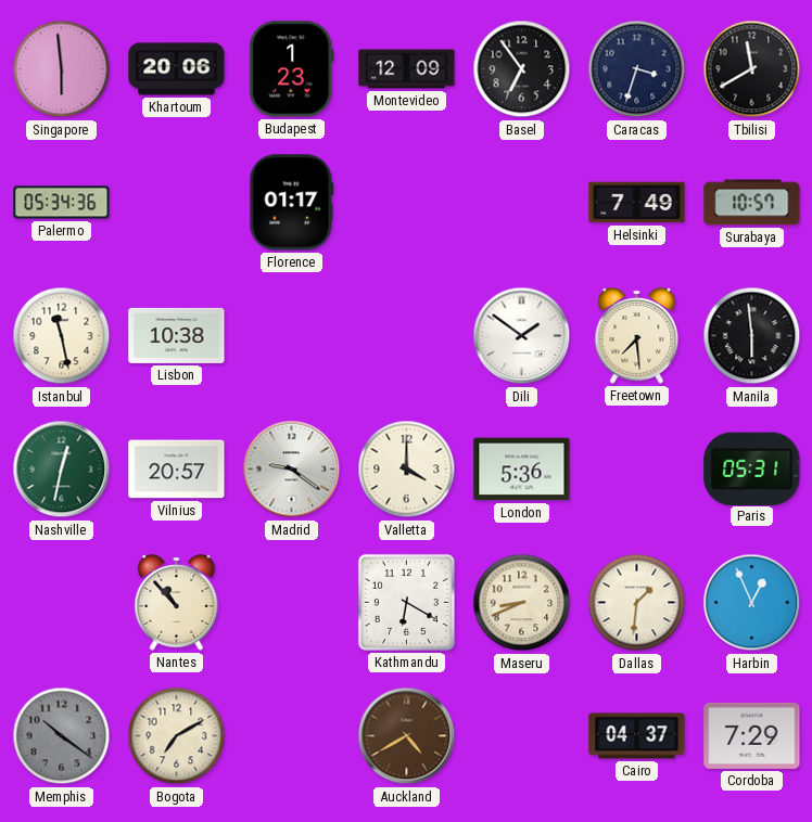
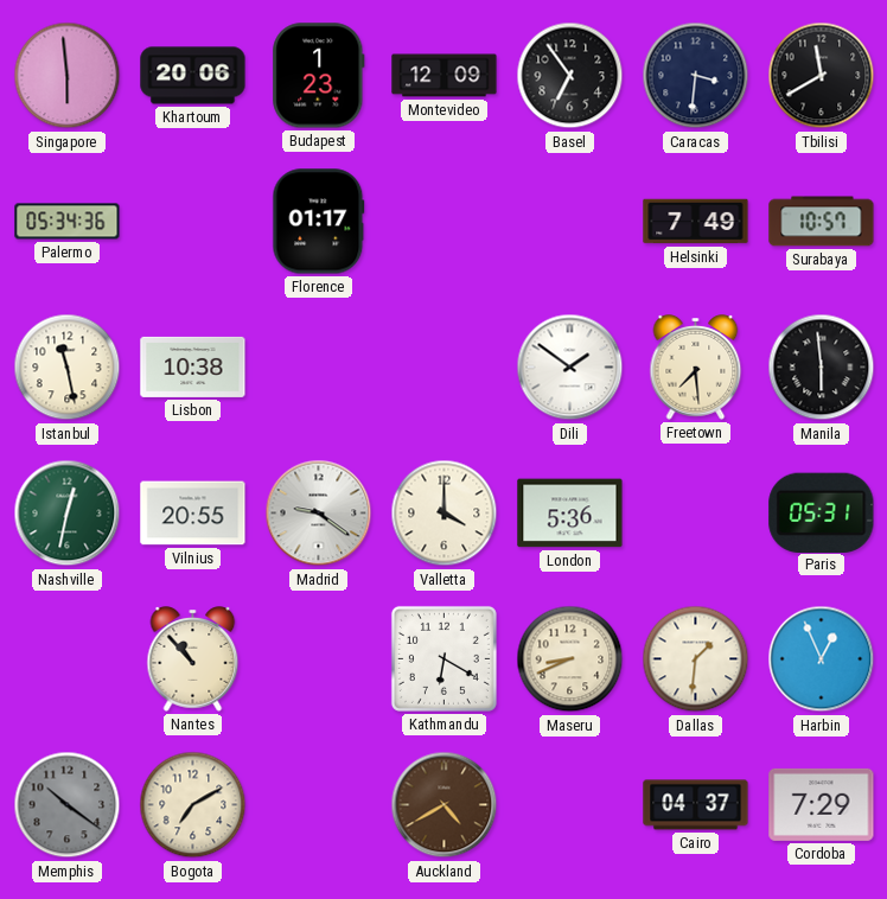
Caracas: 3:33 -> 3:31 (696, 76)
Vilnius: 20:57 -> 20:55 (193, 514)
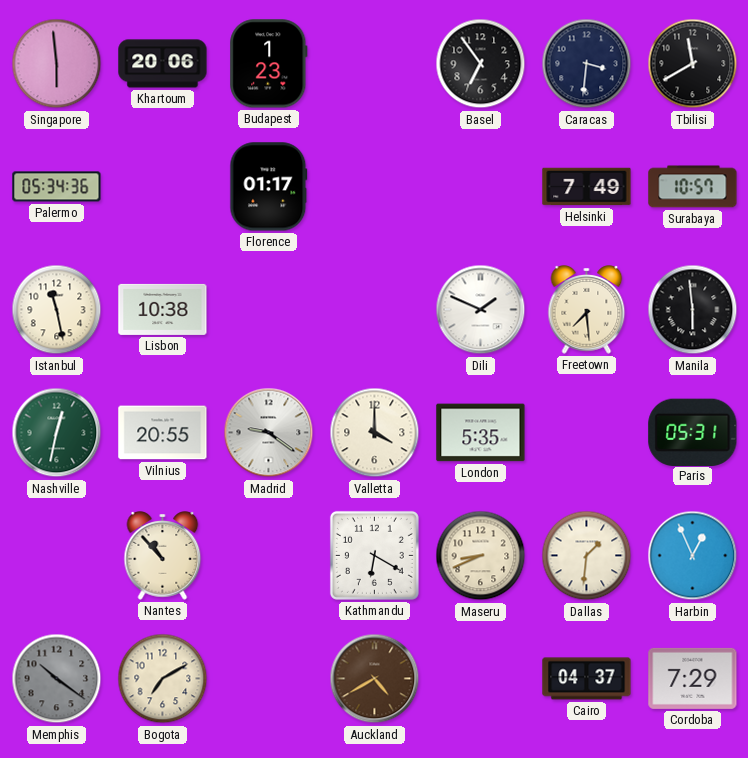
Montevideo: 12:09 -> none (445, 76)
Dili: 1:51 -> 1:49 (481, 310)
London: 5:36 -> 5:35 (481, 433)
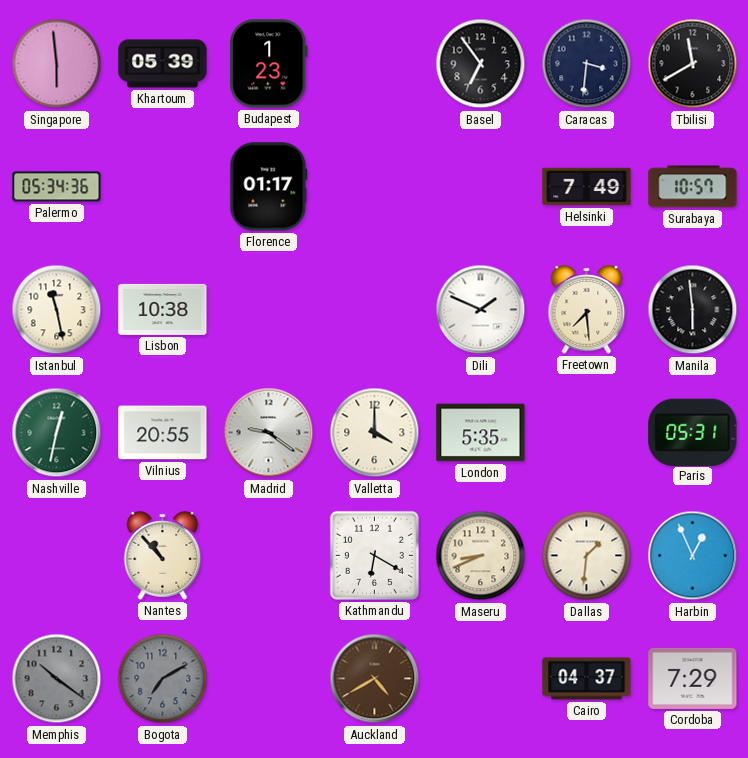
Khartoum: 20:06 -> 05:39 (163, 64)
Bogota dial: cream -> grey (163, 679)
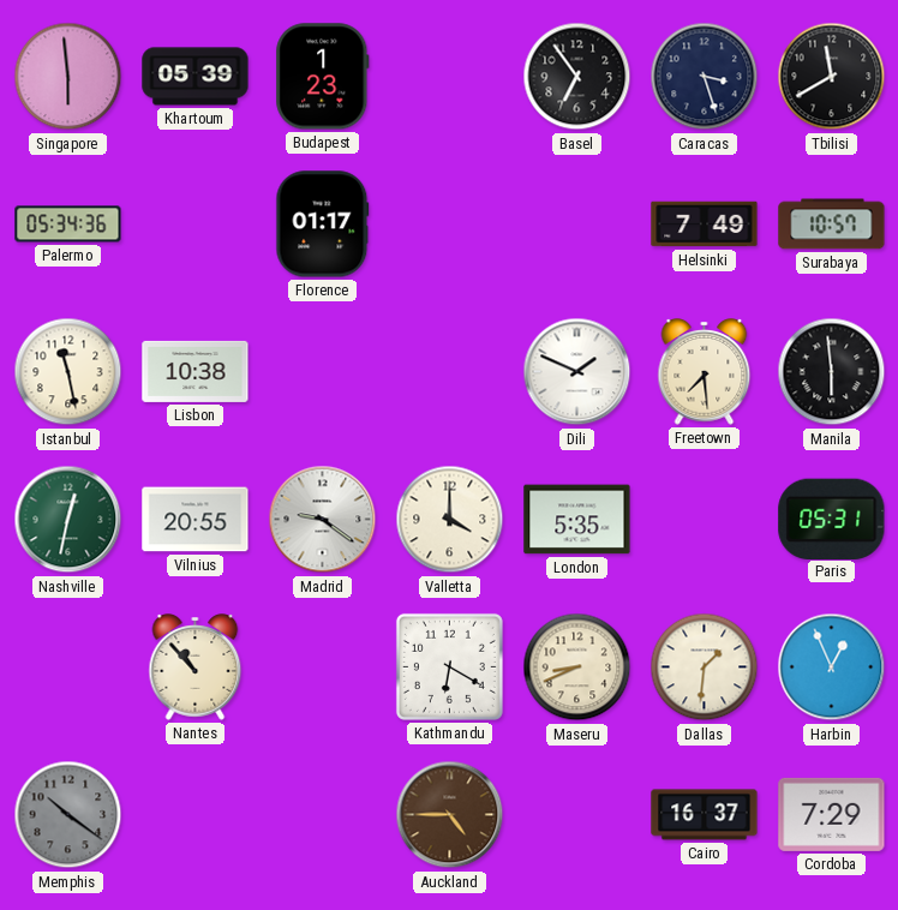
Caracas: 3:31 -> 3:27 (705, 77)
Bogota: 7:10 -> none (163, 679)
Auckland: 4:40 -> 4:45 (450, 815)
Cairo: 04:37 -> 16:37 (705, 815)
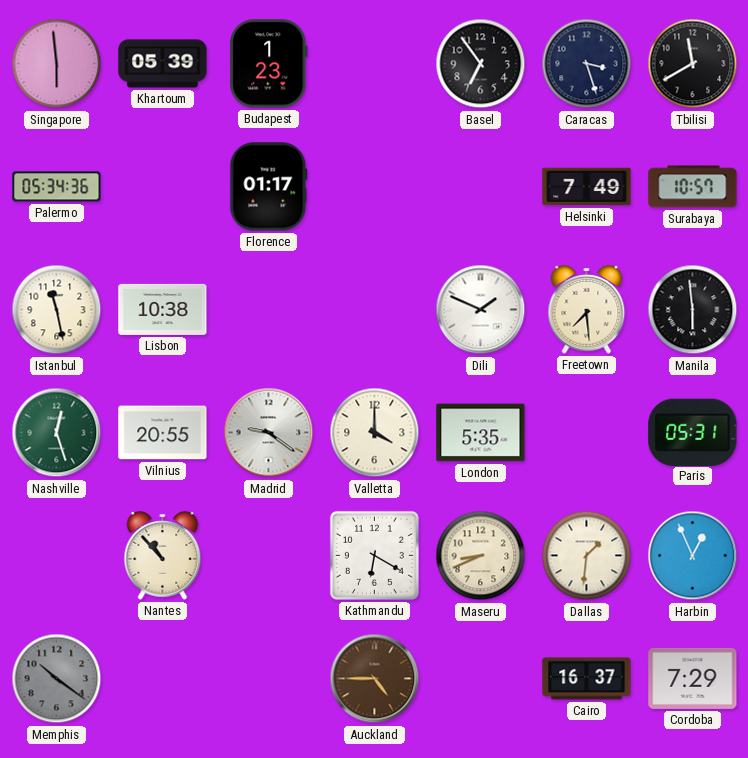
Nashville: 12:32 -> 12:27 (57, 433)
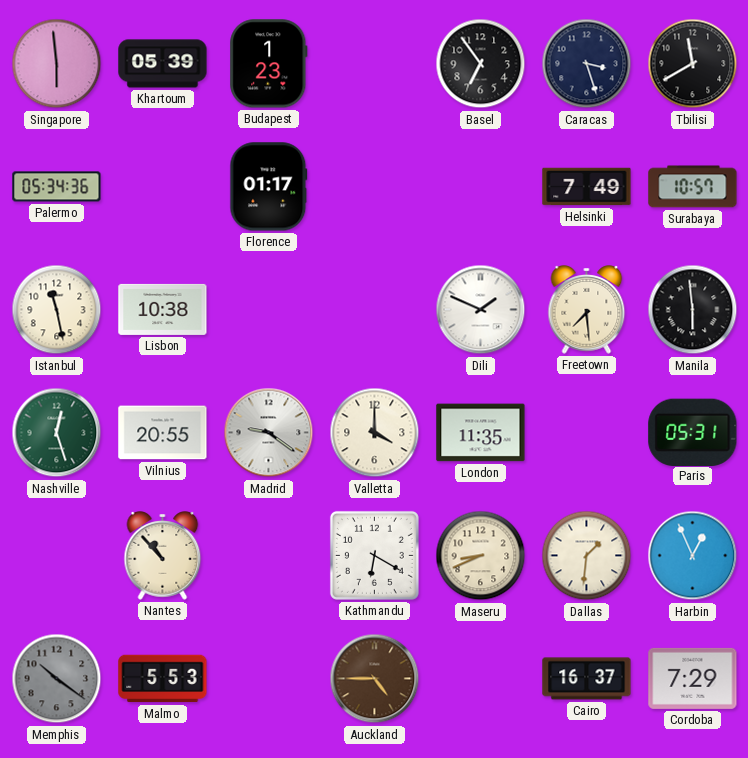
London: 5:35 -> 11:35 (481, 433)
Malmo: none -> 5:53 (163, 679)
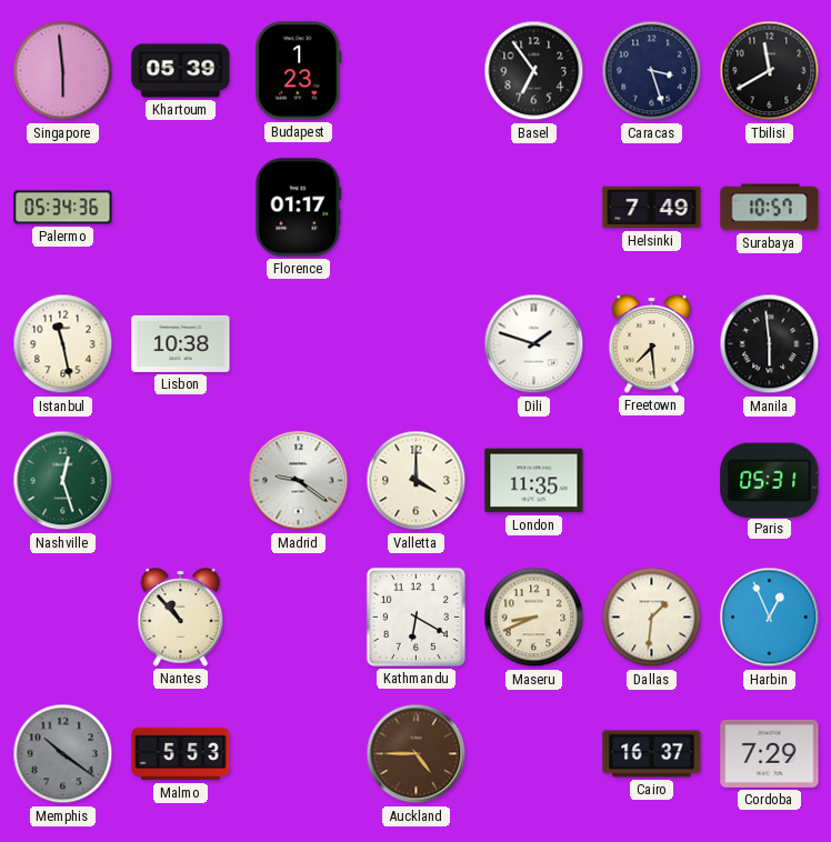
Dili: 1:49 -> 1:48 (534, 344)
Vilnius: 20:55 -> none (163, 433)
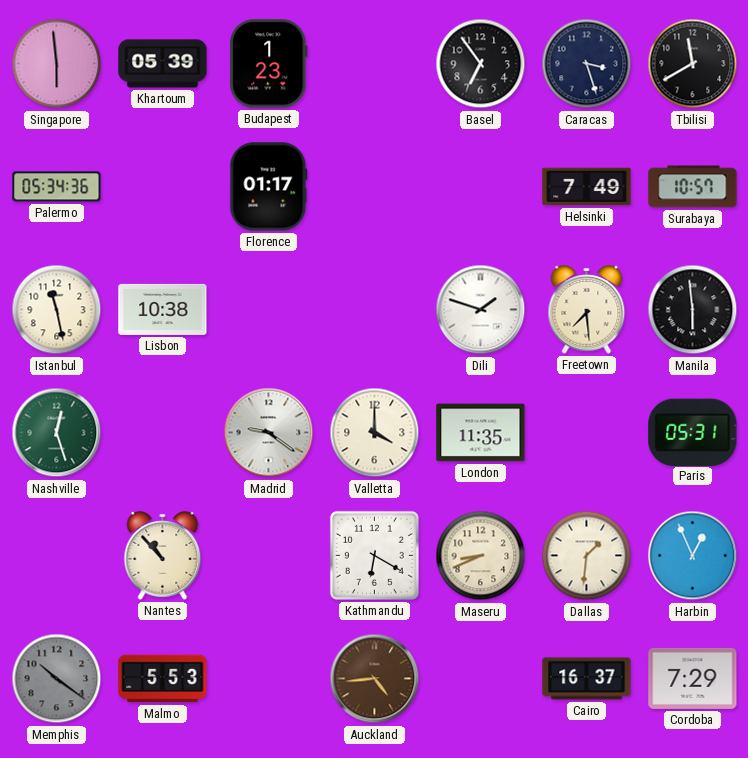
Auckland: 4:45 -> 4:44 (375, 679)
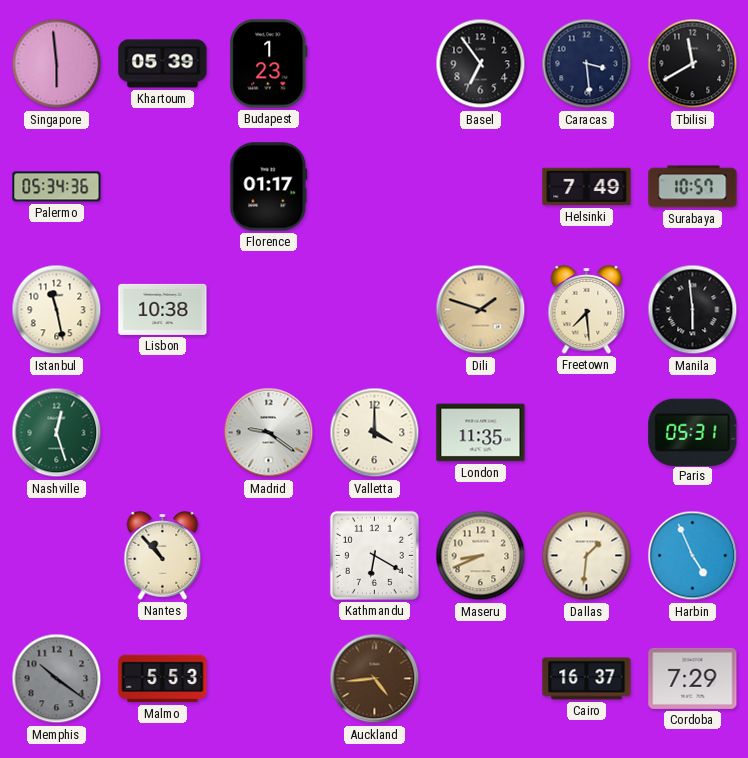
Caracas: 3:27 -> 3:29 (587, 64)
Dili dial: white -> champagne (481, 310)
Harbin: 12:56 -> 4:56 (693, 556)
